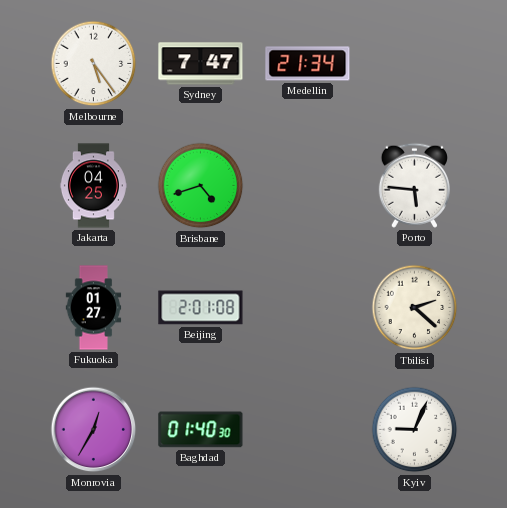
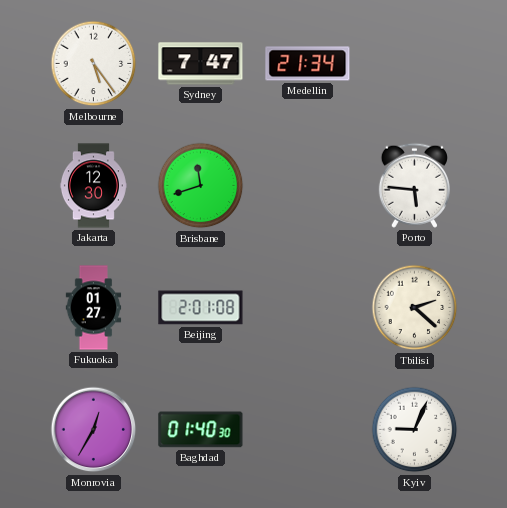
Jakarta: 04:25 -> 12:30 (93, 186)
Brisbane: 4:42 -> 11:42 (201, 186)
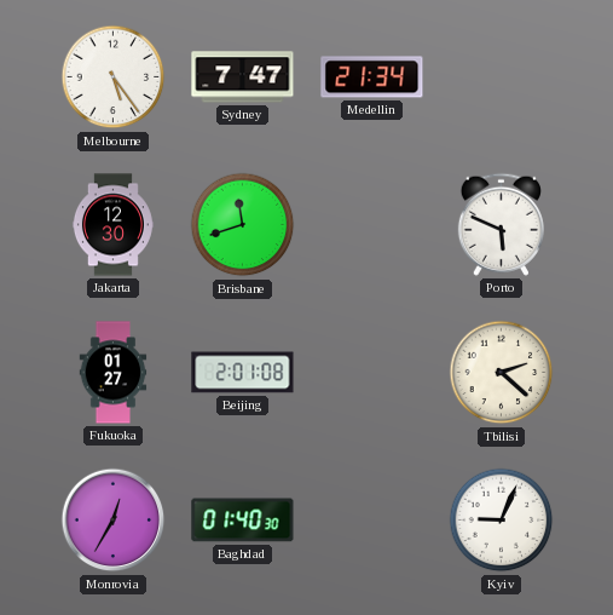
Porto: 5:46 -> 5:49 (501, 224)
